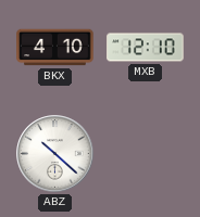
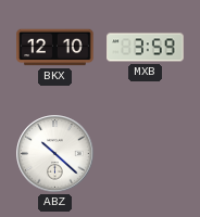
BKX: 4:10 -> 12:10 (55, 48)
MXB: 12:10 -> 3:59 (146, 48)
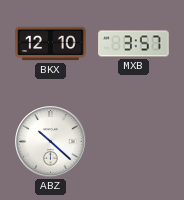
MXB: 3:59 -> 3:57 (134, 44)
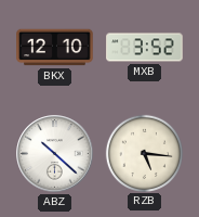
MXB: 3:57 -> 3:52 (145, 48)
RZB: none -> 5:16 (144, 153)
